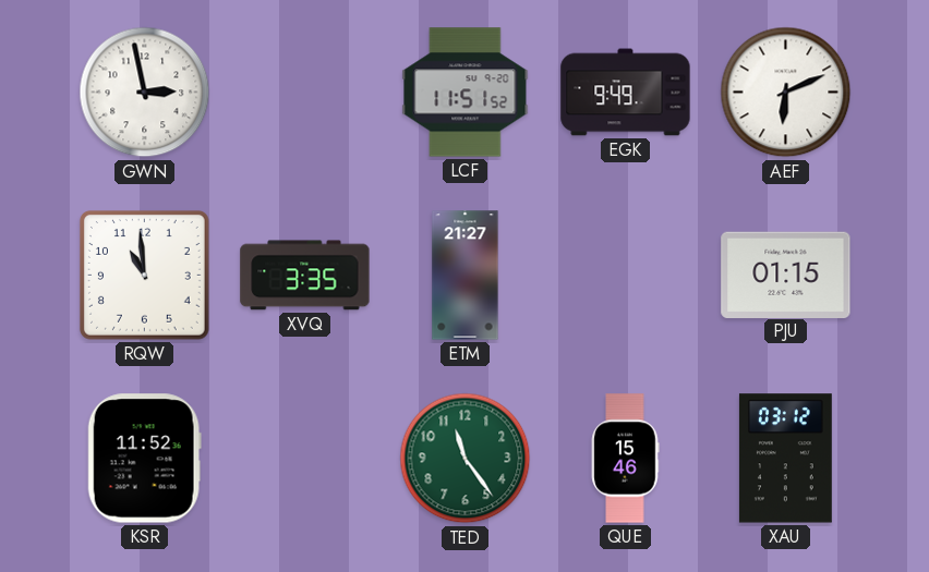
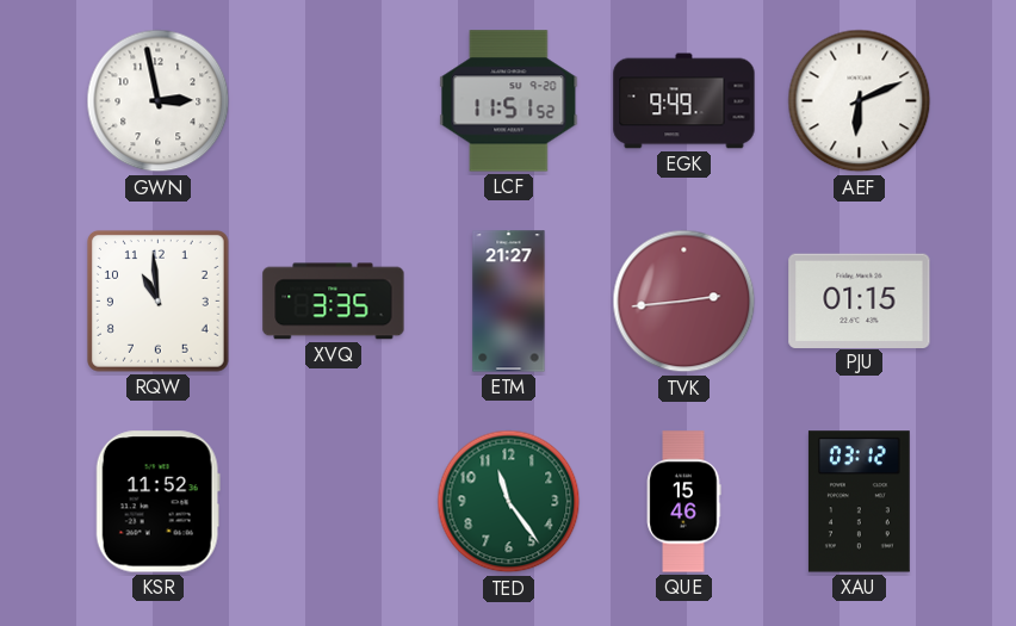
TVK: none -> 2:44 (684, 302)
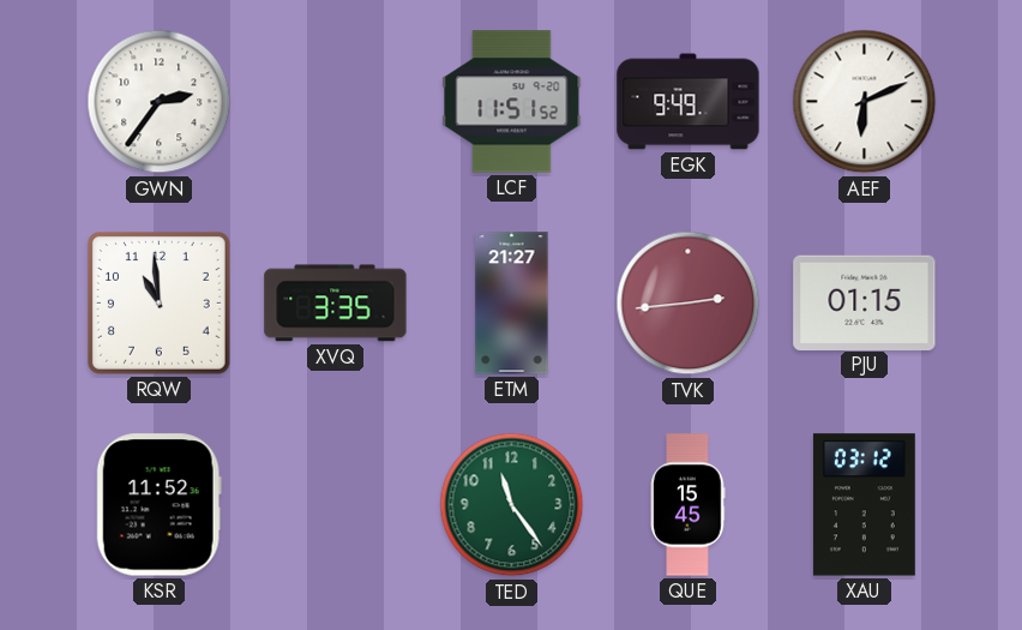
GWN: 2:58 -> 2:36 (160, 102)
QUE: 15:46 -> 15:45 (689, 505)
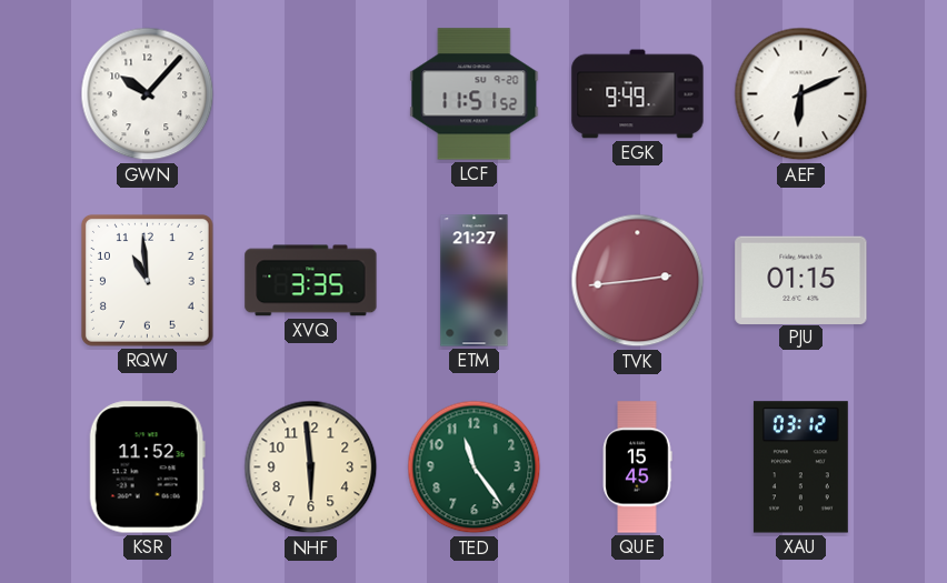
GWN: 2:36 -> 10:07 (148, 94)
NHF: none -> 5:59 (311, 468)
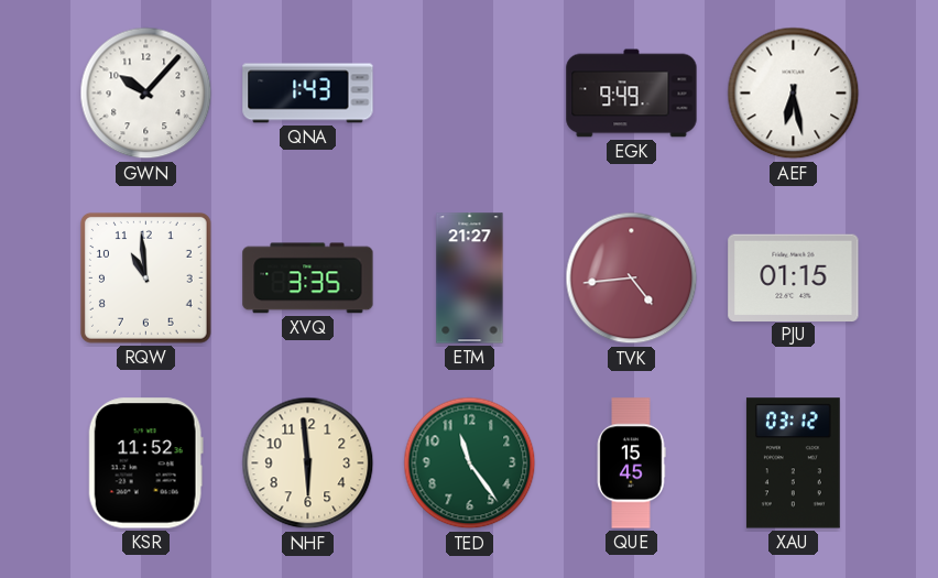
QNA: none -> 1:43 (308, 94)
LCF: 11:51 -> none (475, 94)
AEF: 6:11 -> 6:28 (794, 94)
TVK: 2:44 -> 4:44 (632, 279)
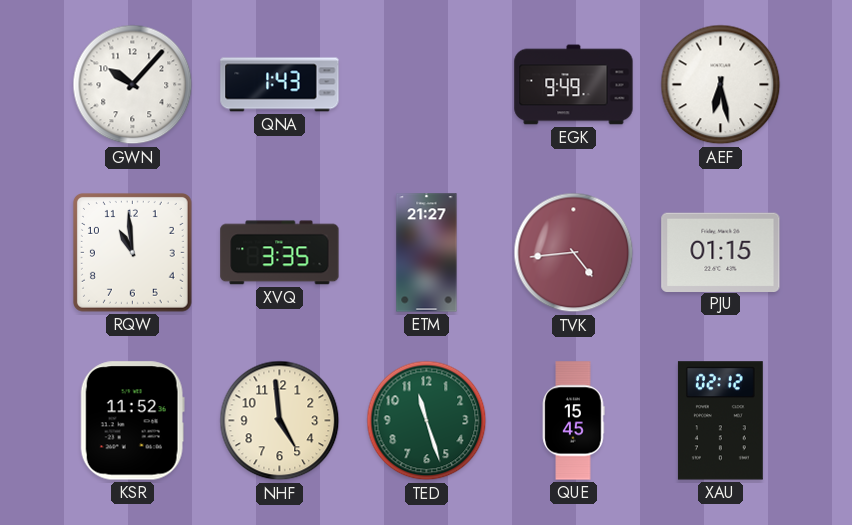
NHF: 5:59 -> 4:59 (280, 421)
TED: 11:24 -> 11:27 (427, 421)
XAU: 03:12 -> 02:12 (720, 421)
